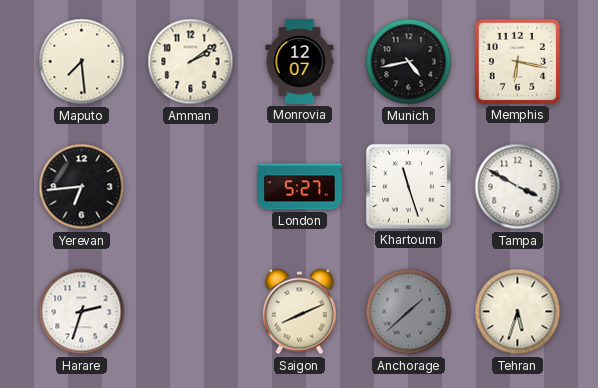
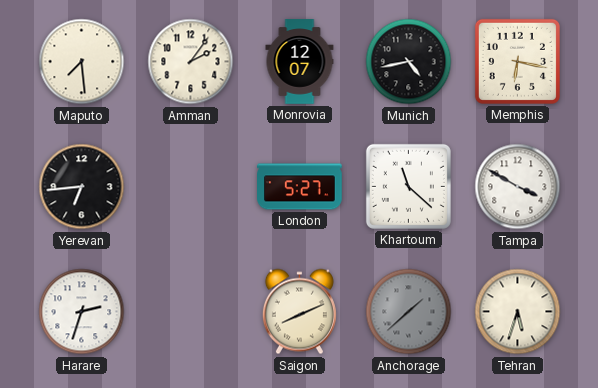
Amman: 2:09 -> 2:06 (191, 62)
Khartoum: 11:27 -> 11:22 (408, 186)
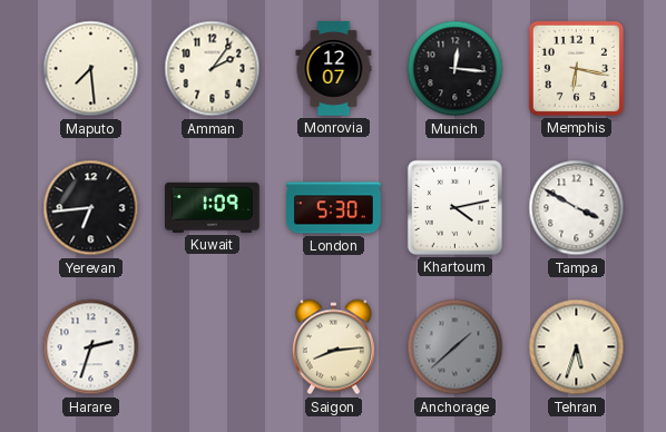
Munich: 4:43 -> 12:16 (456, 69)
Kuwait: none -> 1:09 (213, 207)
London: 5:27 -> 5:30 (334, 208)
Khartoum: 11:22 -> 4:13 (454, 207)
Saigon: 8:11 -> 8:14 (333, 347)
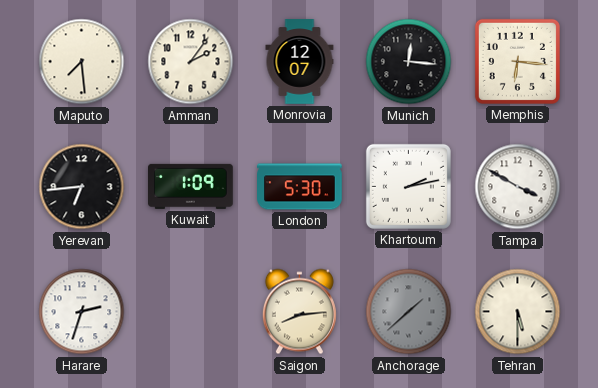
Memphis: 6:17 -> 6:16 (517, 61)
Khartoum: 4:13 -> 2:13 (408, 186)
Tehran: 5:33 -> 5:30 (518, 312)
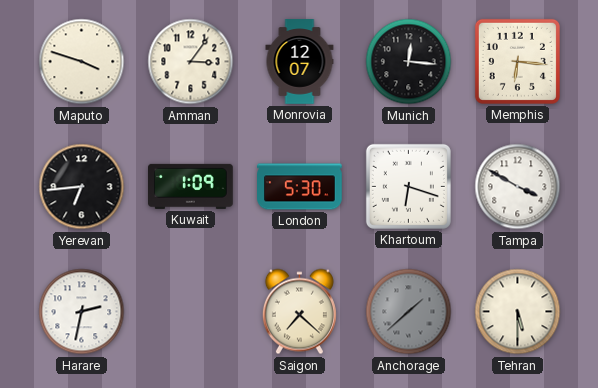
Maputo: 7:29 -> 3:48 (82, 62)
Amman: 2:06 -> 3:06 (191, 62)
Khartoum: 2:13 -> 6:18 (408, 186)
Harare: 2:33 -> 2:32 (82, 312)
Saigon: 8:14 -> 7:22 (299, 312)
